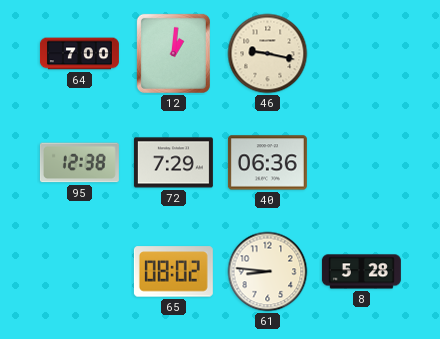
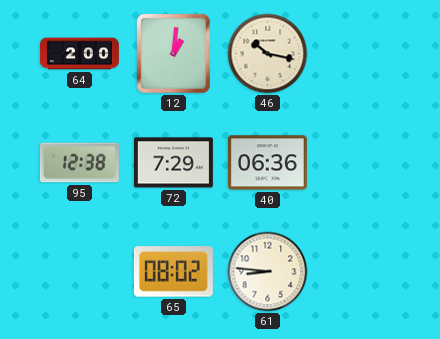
64: 7:00 -> 2:00 (79, 54)
46: 9:17 -> 10:17 (268, 54)
8: 5:28 -> none (361, 272)
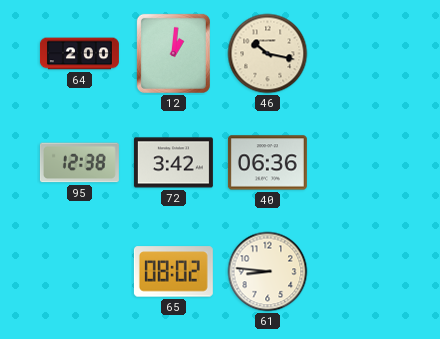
72: 7:29 -> 3:42 (173, 163)
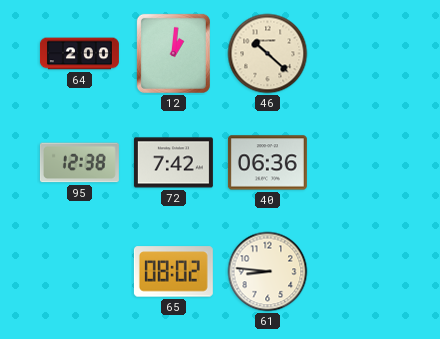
46: 10:17 -> 10:22 (268, 54)
72: 3:42 -> 7:42 (173, 163)
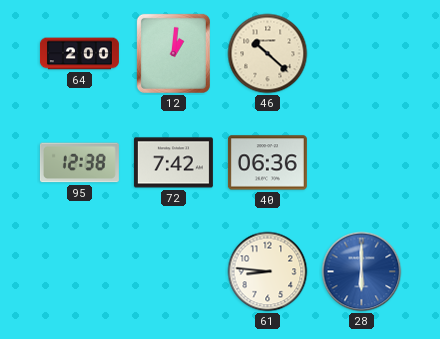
65: 08:02 -> none (173, 272)
28: none -> 6:00 (362, 272)
